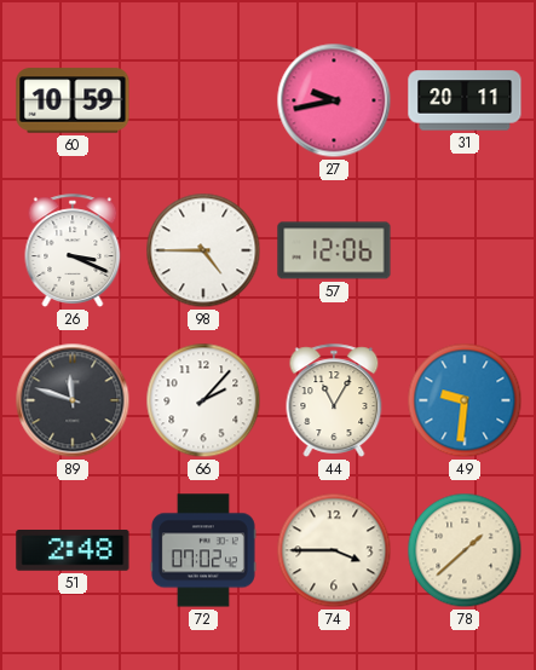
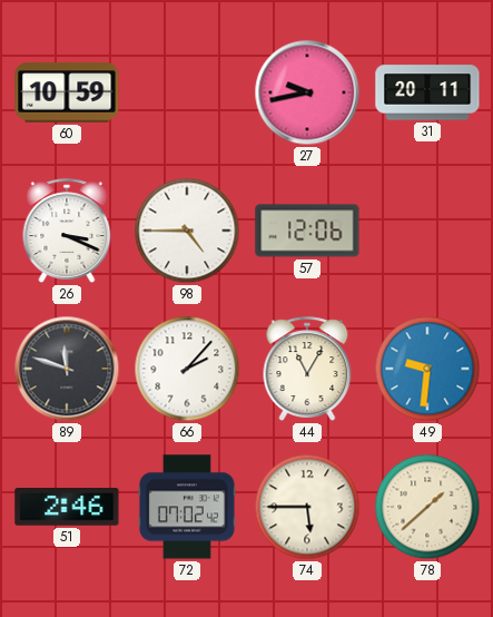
51: 2:48 -> 2:46 (67, 507)
74: 3:45 -> 5:45 (307, 507)
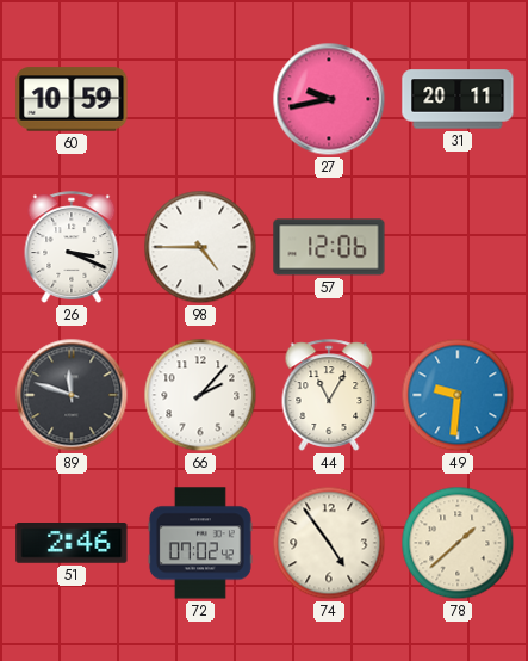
74: 5:45 -> 4:54 (329, 543)
